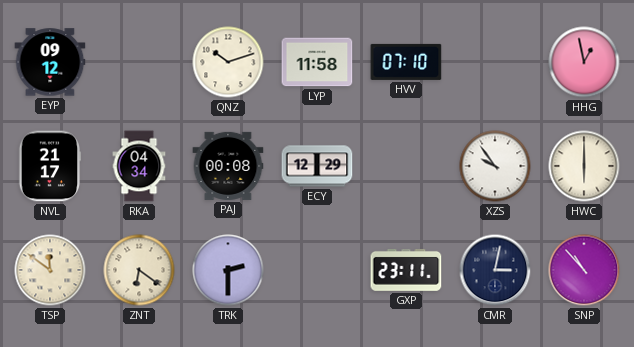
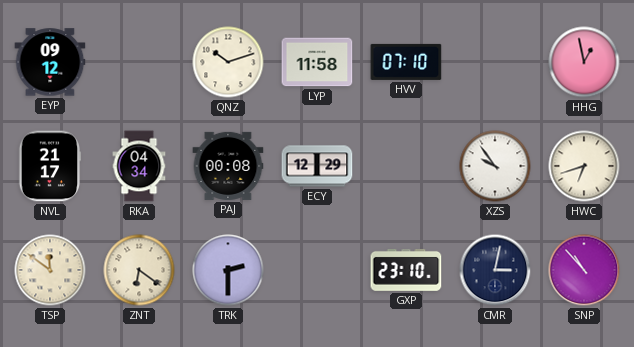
HWC: 6:00 -> 6:42 (584, 166)
GXP: 23:11 -> 23:10 (406, 270)
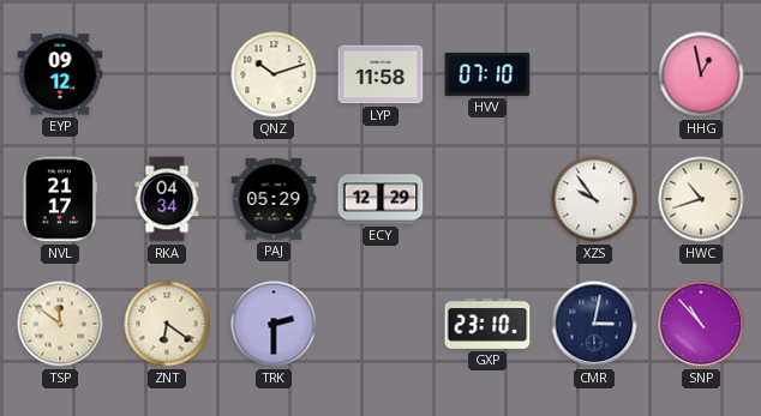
PAJ: 00:08 -> 05:29 (274, 199)
HWC: 6:42 -> 10:42 (701, 199)
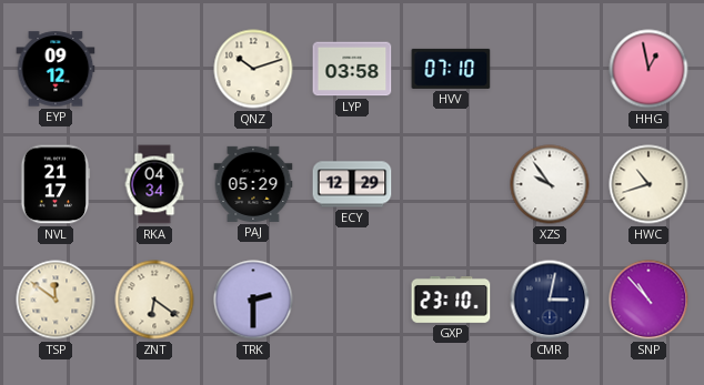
LYP: 11:58 -> 03:58 (352, 69)
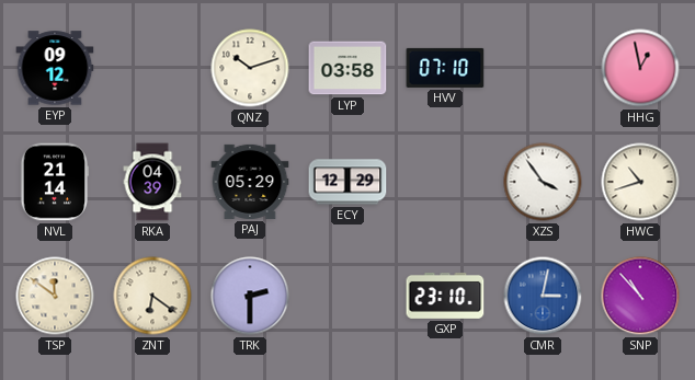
NVL: 21:17 -> 21:14 (55, 182)
RKA: 04:34 -> 04:39 (152, 182)
XZS: 9:54 -> 3:54 (543, 182)
CMR dial: navy -> blue (543, 296)
